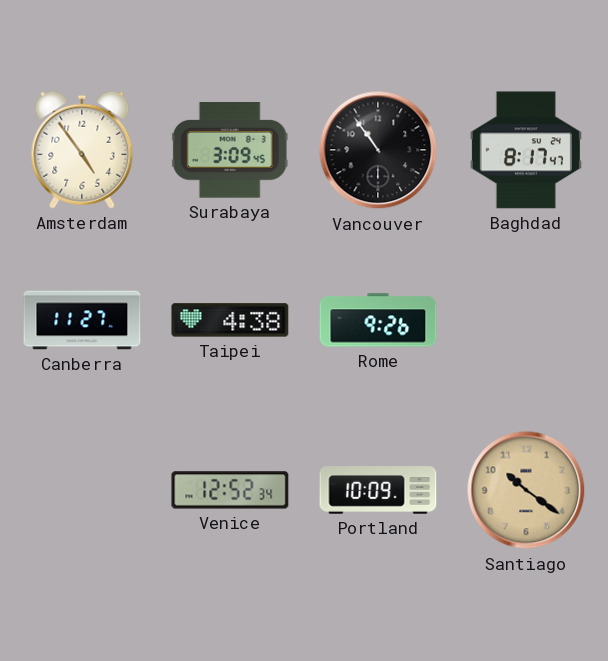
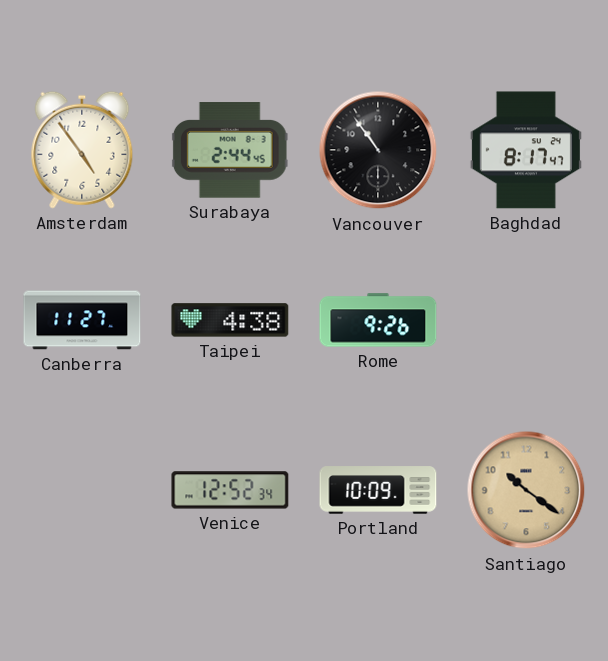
Surabaya: 3:09 -> 2:44 (230, 150)
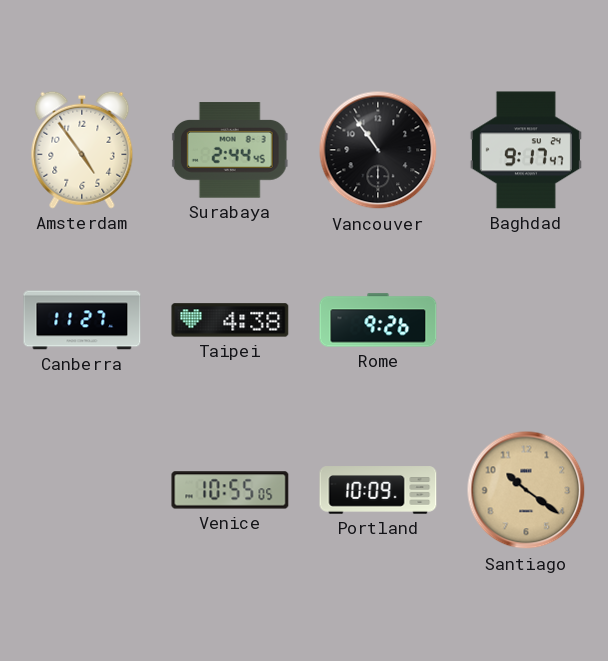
Baghdad: 8:17 -> 9:17 (526, 150)
Venice: 12:52 -> 10:55 (230, 490)
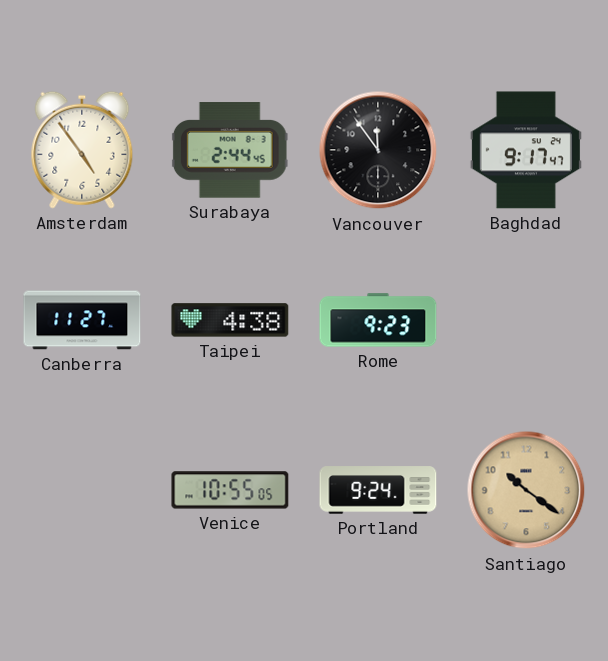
Vancouver: 10:54 -> 11:54 (378, 150)
Rome: 9:26 -> 9:23 (378, 320)
Portland: 10:09 -> 9:24 (378, 490)
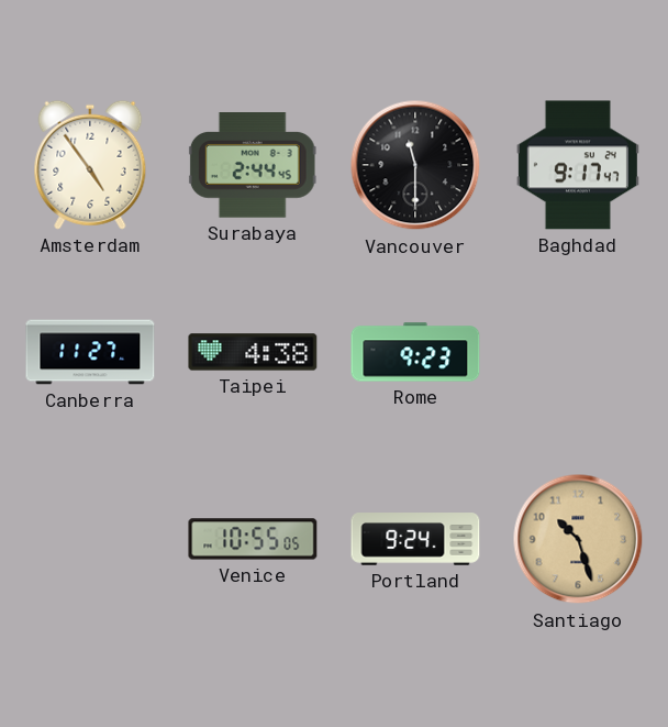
Vancouver: 11:54 -> 11:30 (415, 165)
Santiago: 10:21 -> 10:27 (578, 539)
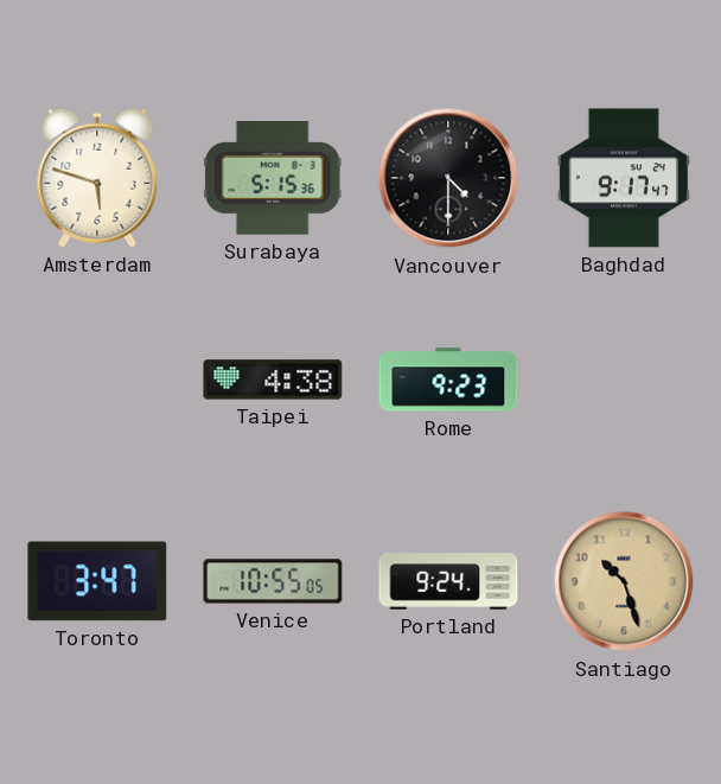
Amsterdam: 4:54 -> 5:48 (97, 178)
Surabaya: 2:44 -> 5:15 (273, 178)
Vancouver: 11:30 -> 4:30 (448, 178)
Canberra: 11:27 -> none (90, 352)
Toronto: none -> 3:47 (97, 581)
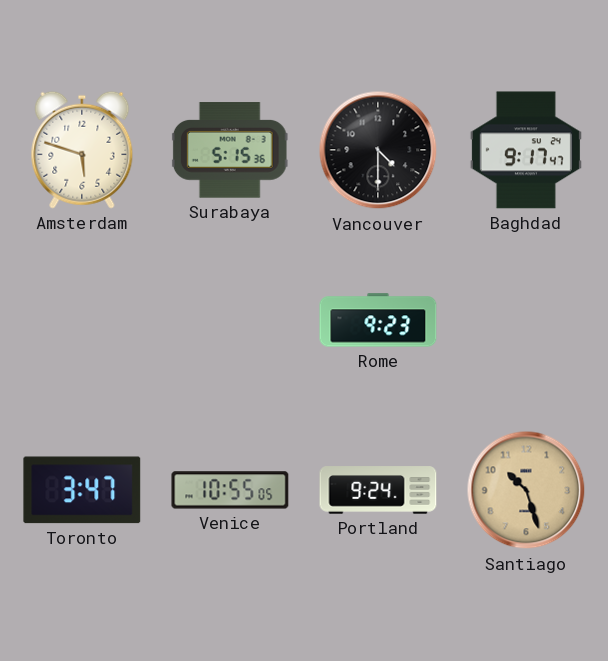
Taipei: 4:38 -> none (273, 380)
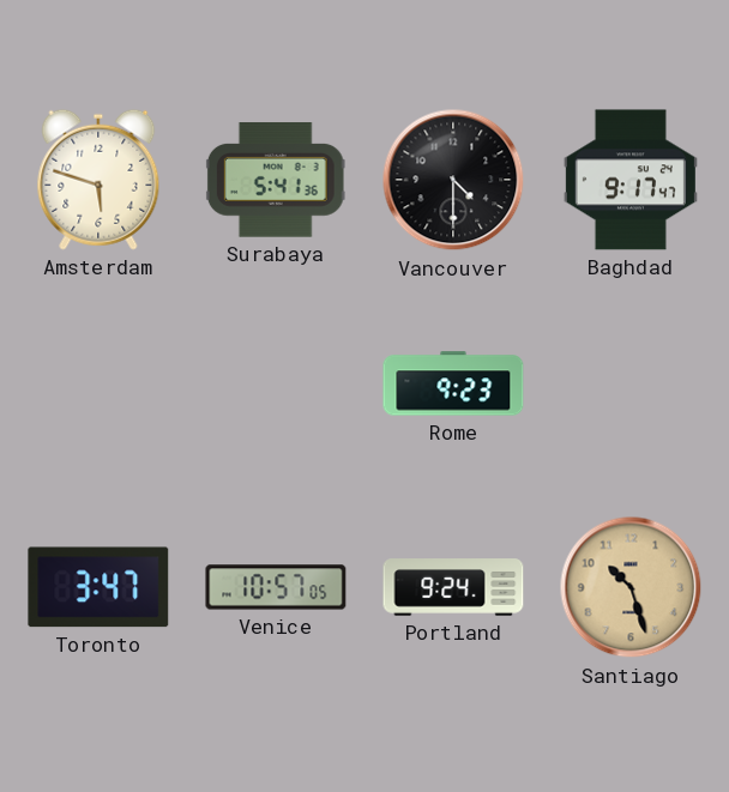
Surabaya: 5:15 -> 5:41 (276, 180)
Venice: 10:55 -> 10:57 (276, 587)
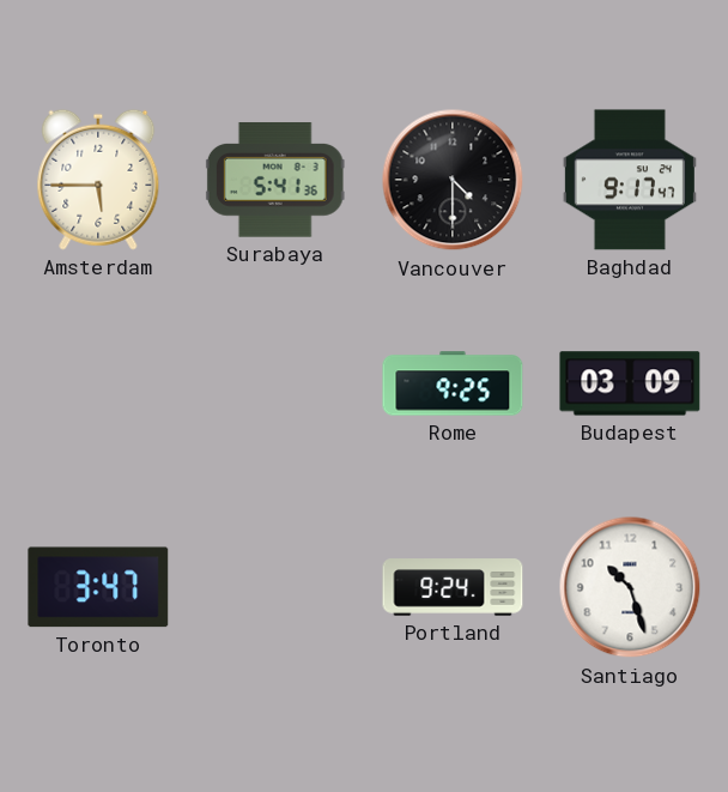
Amsterdam: 5:48 -> 5:45 (98, 180)
Rome: 9:23 -> 9:25 (453, 383)
Budapest: none -> 03:09 (630, 383)
Venice: 10:57 -> none (276, 587)
Santiago dial: champagne -> white (630, 587)
